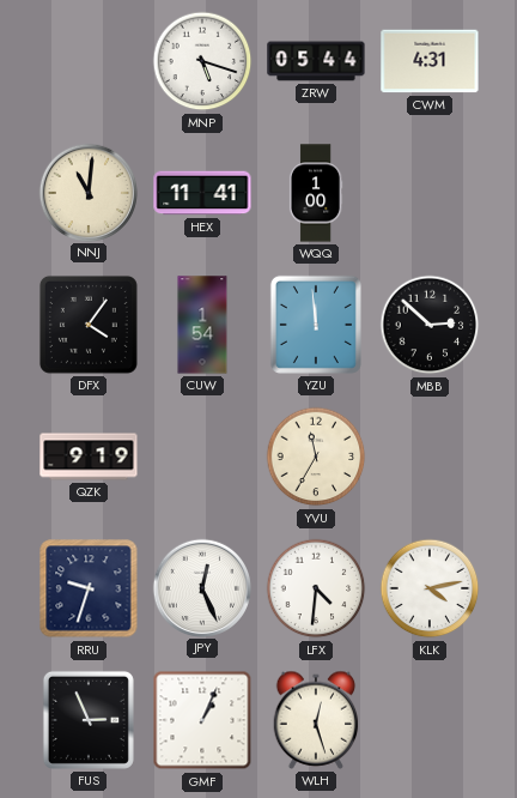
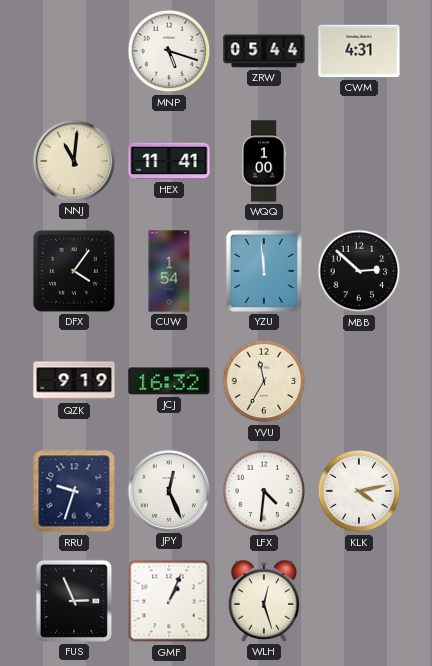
JCJ: none -> 16:32 (169, 381)
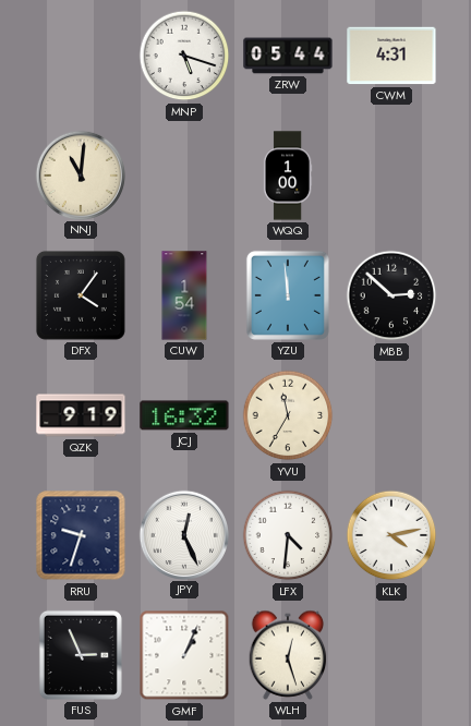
HEX: 11:41 -> none (169, 161)
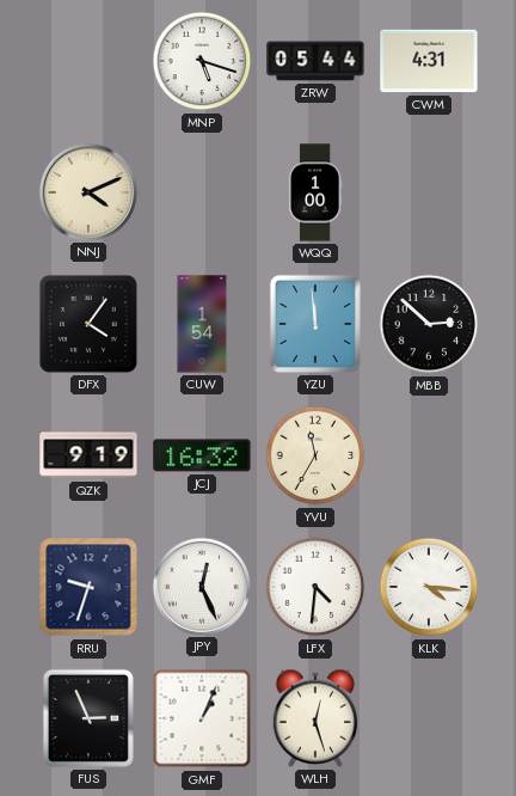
NNJ: 11:01 -> 4:11 (87, 191)
KLK: 4:13 -> 4:16 (429, 587)
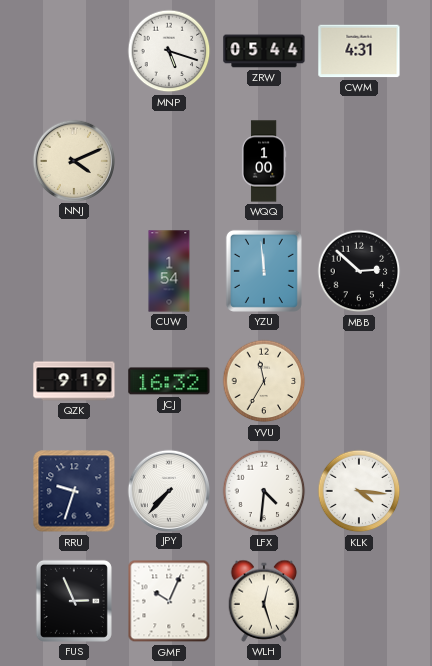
DFX: 4:06 -> none (88, 324)
JPY: 12:26 -> 7:37 (168, 490)
GMF: 1:04 -> 10:04 (169, 601)
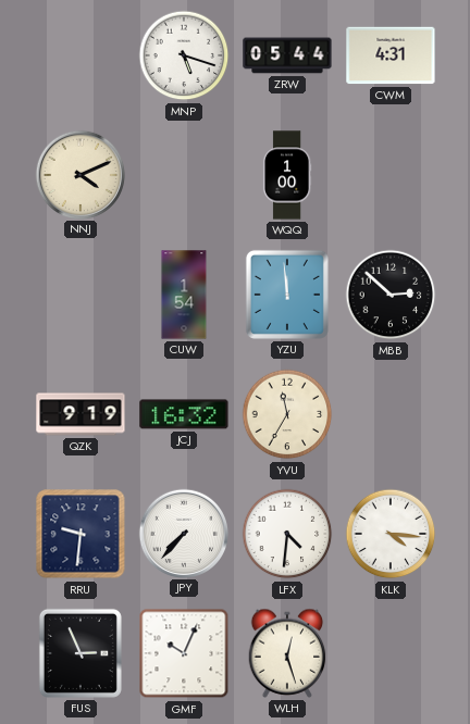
RRU: 9:33 -> 9:31 (81, 534)
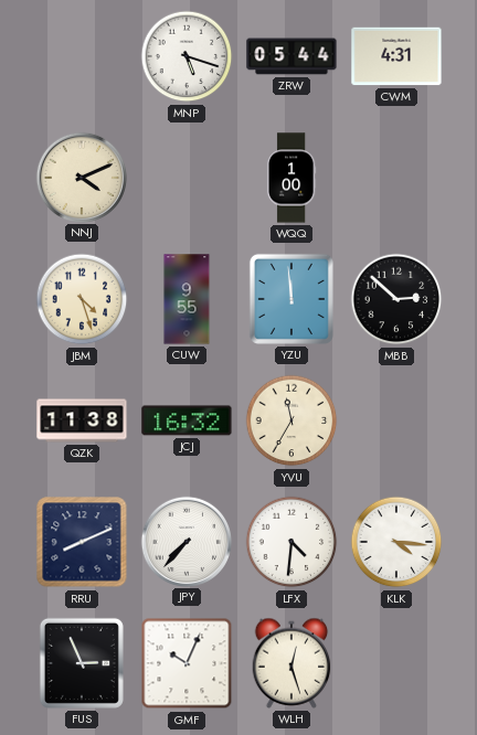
JBM: none -> 4:27 (82, 299)
CUW: 1:54 -> 9:55 (187, 299)
QZK: 9:19 -> 11:38 (82, 420)
RRU: 9:31 -> 8:11 (82, 542)
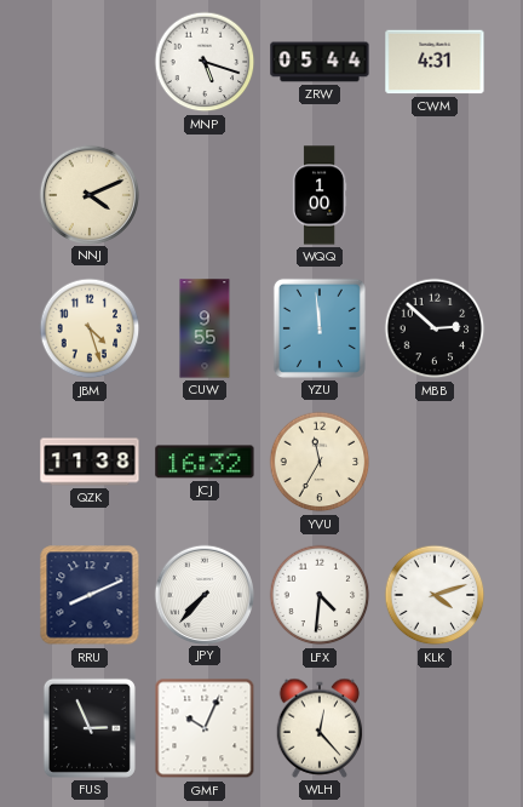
KLK: 4:16 -> 4:12 (435, 595)
WLH: 12:27 -> 12:23 (320, 728)
